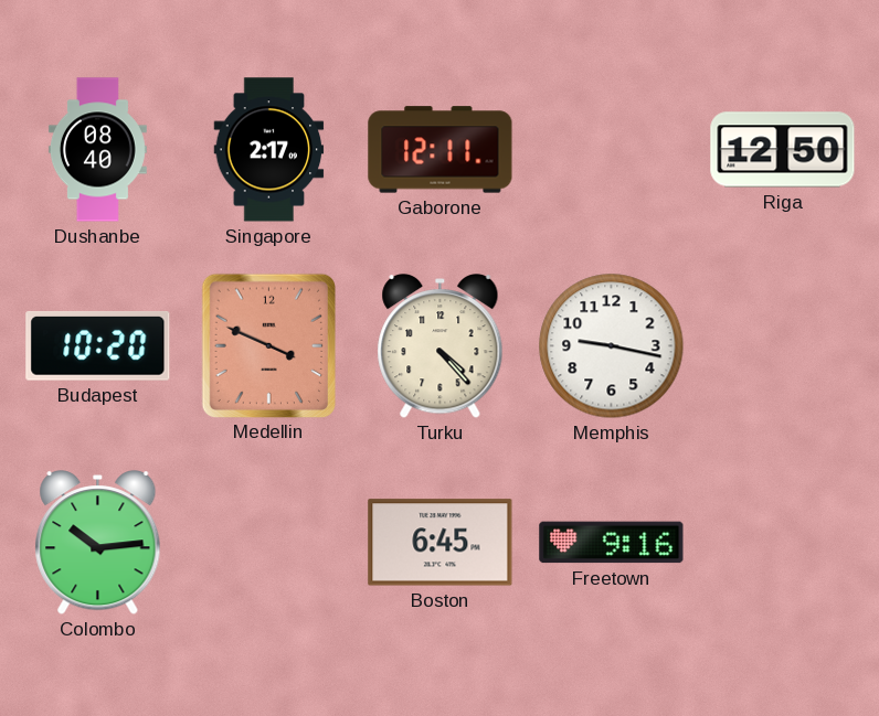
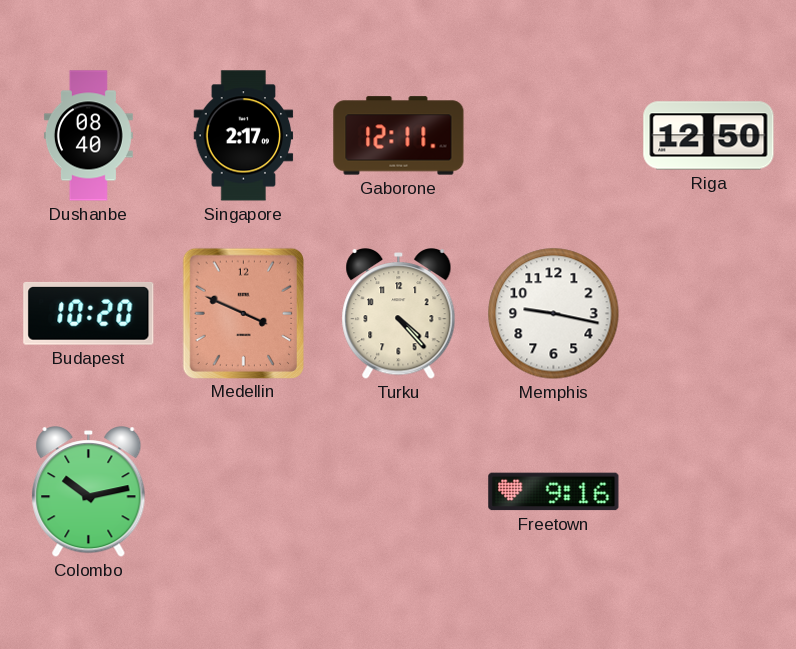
Colombo: 10:14 -> 10:13 (89, 493)
Boston: 6:45 -> none (441, 543)
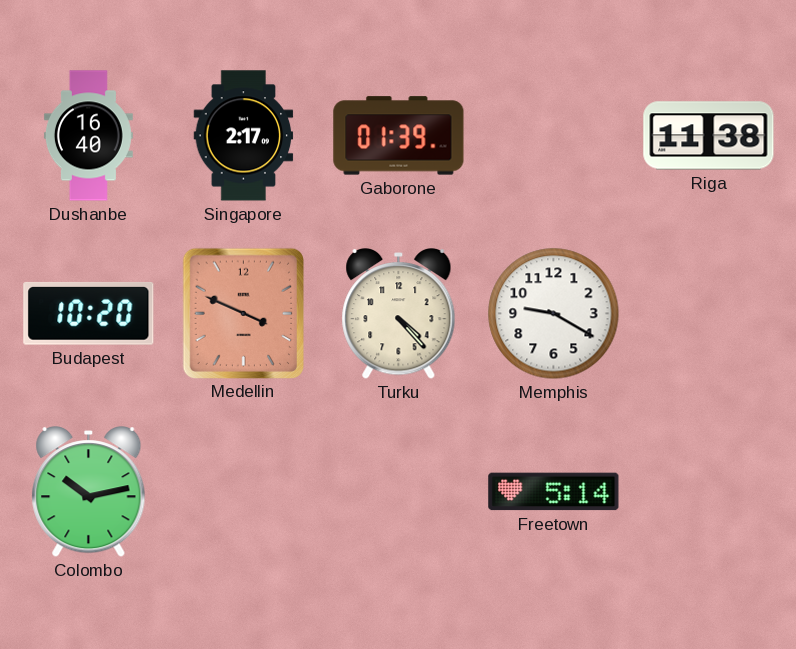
Dushanbe: 08:40 -> 16:40 (88, 136)
Gaborone: 12:11 -> 01:39 (399, 136)
Riga: 12:50 -> 11:38 (709, 136)
Memphis: 9:17 -> 9:20 (554, 314)
Freetown: 9:16 -> 5:14 (554, 492)
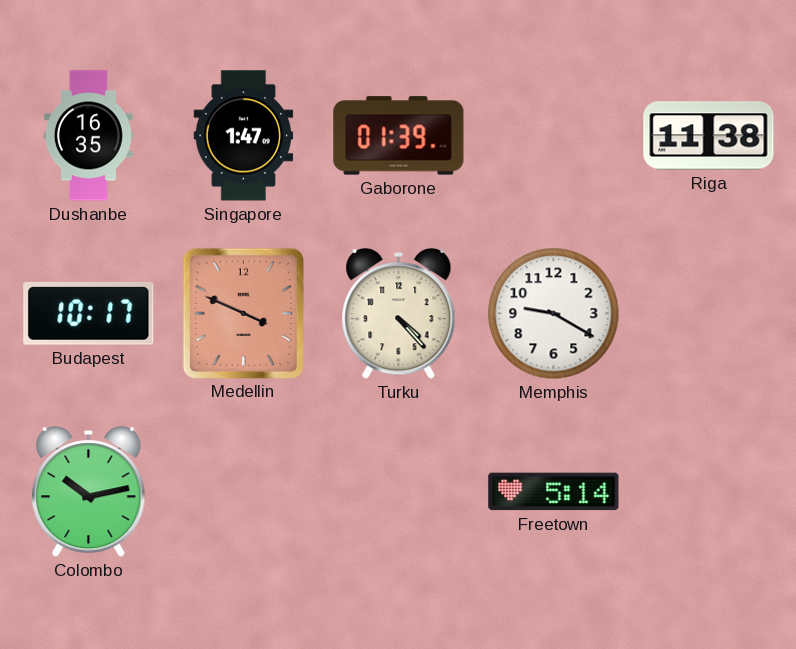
Dushanbe: 16:40 -> 16:35 (88, 136)
Singapore: 2:17 -> 1:47 (244, 136)
Budapest: 10:20 -> 10:17 (89, 314)
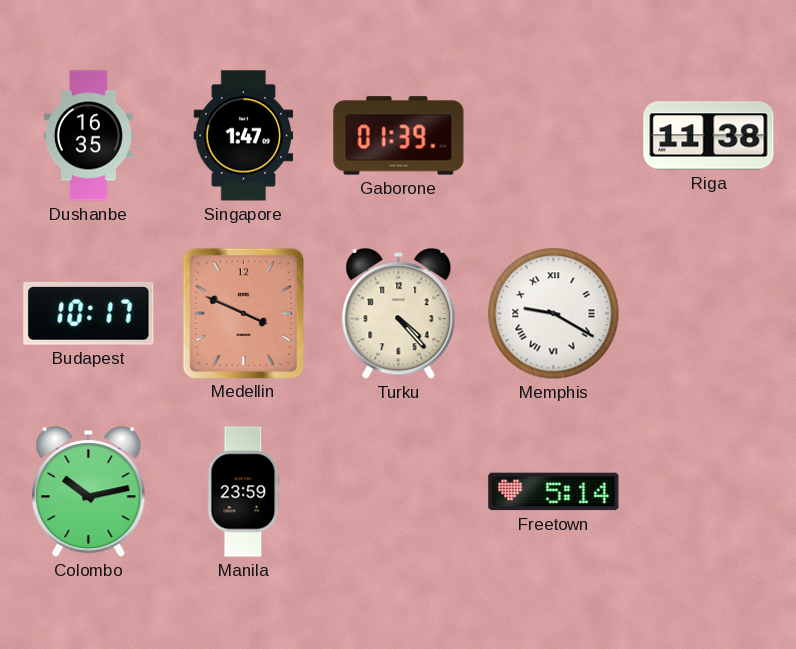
Memphis numerals: Arabic -> Roman (554, 314)
Manila: none -> 23:59 (243, 492)
